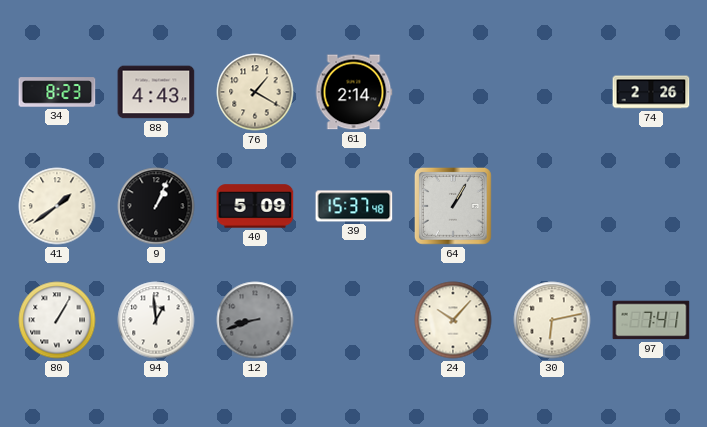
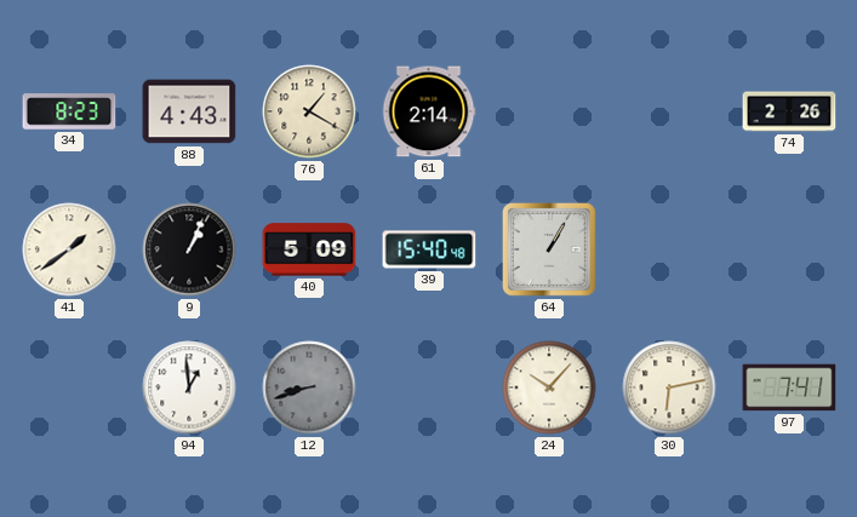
39: 15:37 -> 15:40 (429, 249)
80: 1:05 -> none (57, 320)
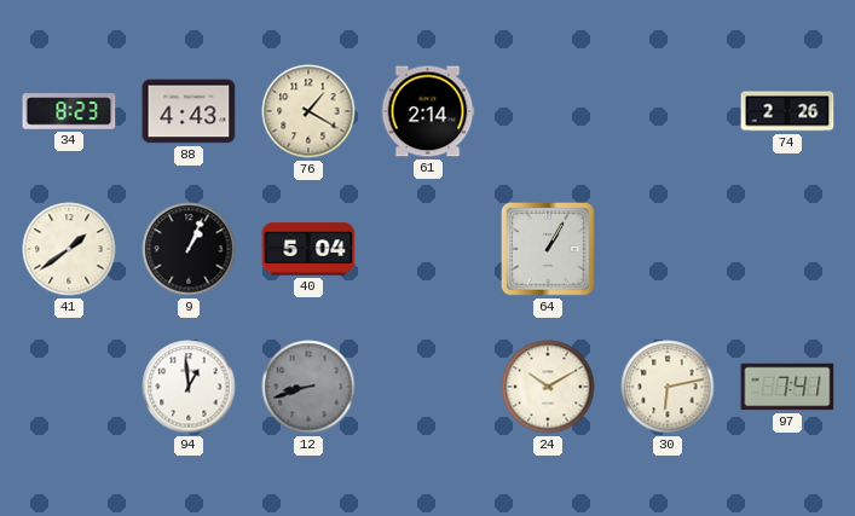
40: 5:09 -> 5:04 (308, 249)
39: 15:40 -> none (429, 249)
24: 10:07 -> 10:10 (548, 387)
